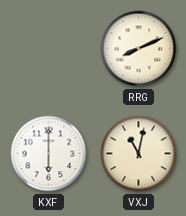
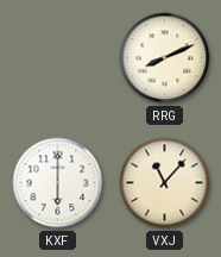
VXJ: 11:02 -> 11:07 (165, 183)
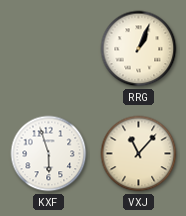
RRG: 8:11 -> 1:04 (139, 49)
KXF: 6:00 -> 5:57 (49, 154)
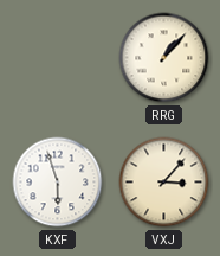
RRG: 1:04 -> 1:07 (164, 58)
VXJ: 11:07 -> 3:07 (164, 183)
